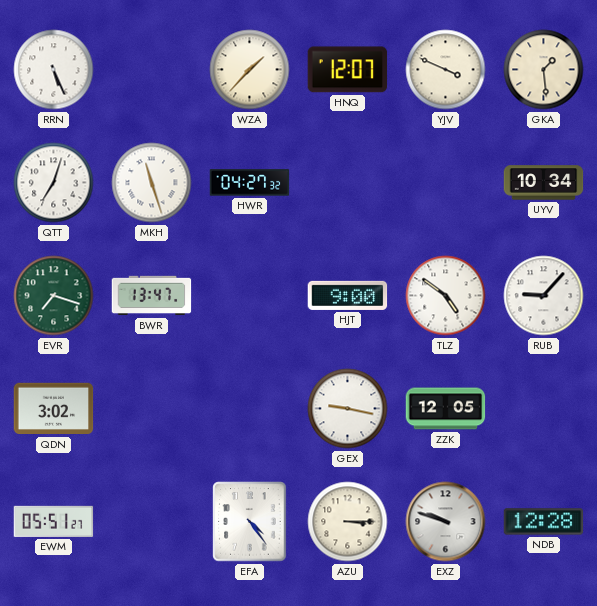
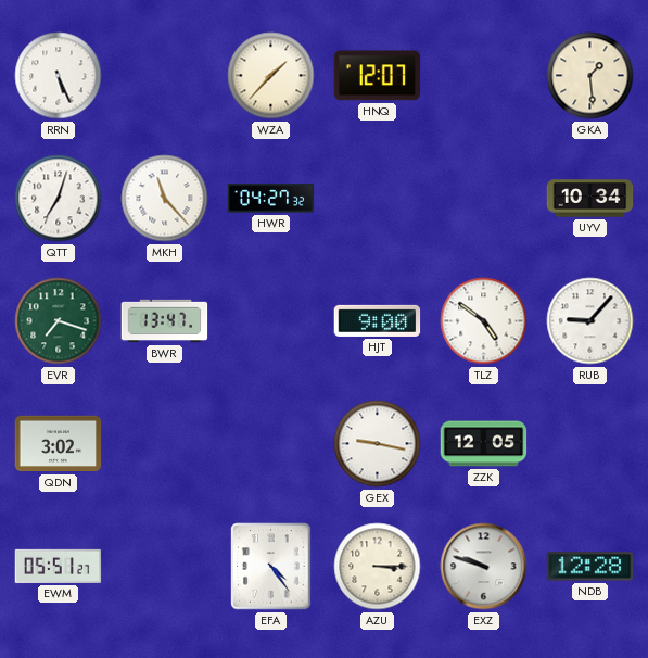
YJV: 3:49 -> none (446, 70)
MKH: 11:27 -> 11:23 (165, 199)
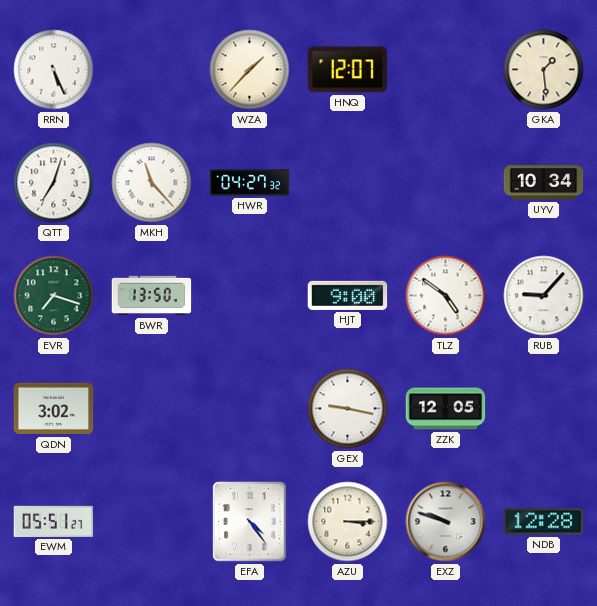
BWR: 13:47 -> 13:50 (152, 296)
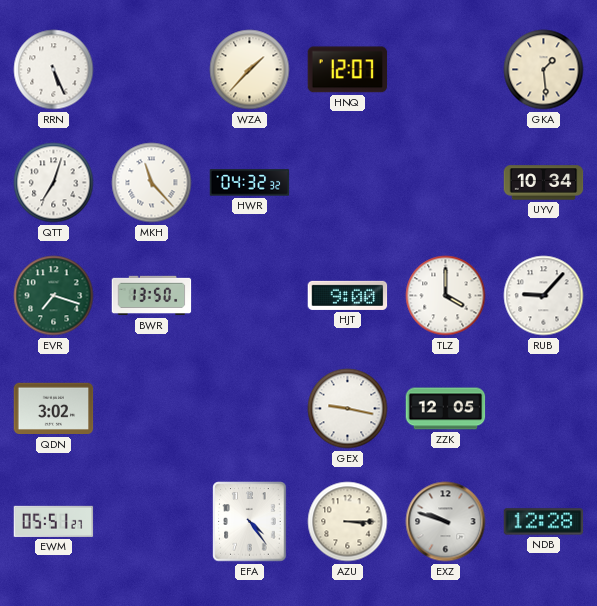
HWR: 04:27 -> 04:32 (250, 183)
TLZ: 4:51 -> 4:00 (446, 296)
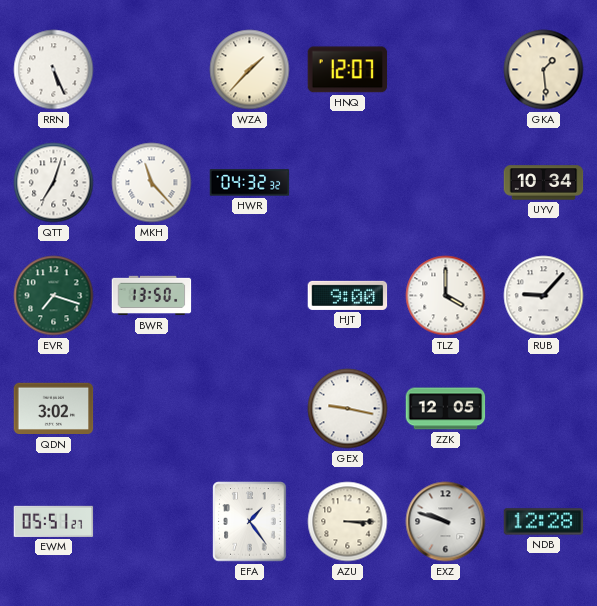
EFA: 4:24 -> 1:24 (250, 522)
